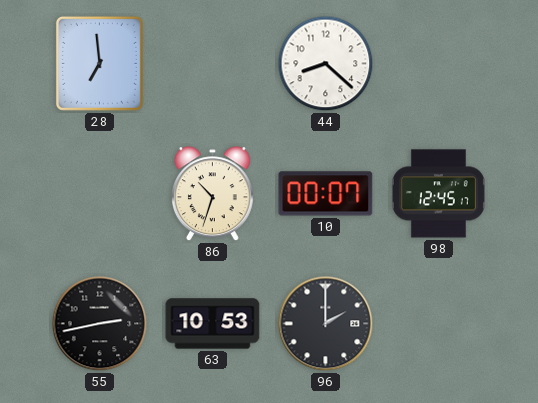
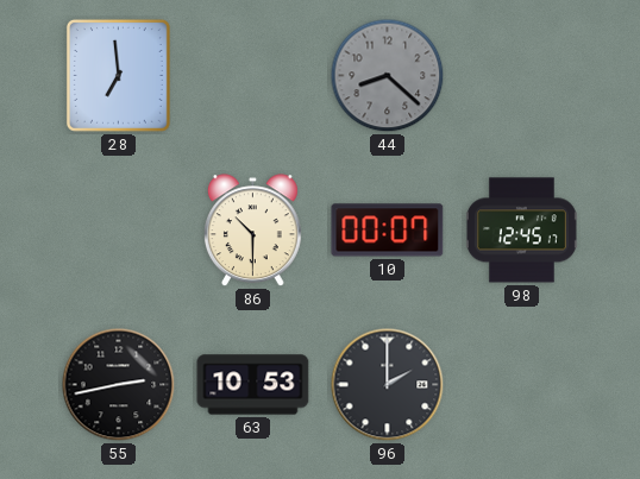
44 dial: white -> grey (388, 76)
86: 10:33 -> 10:30 (252, 231)
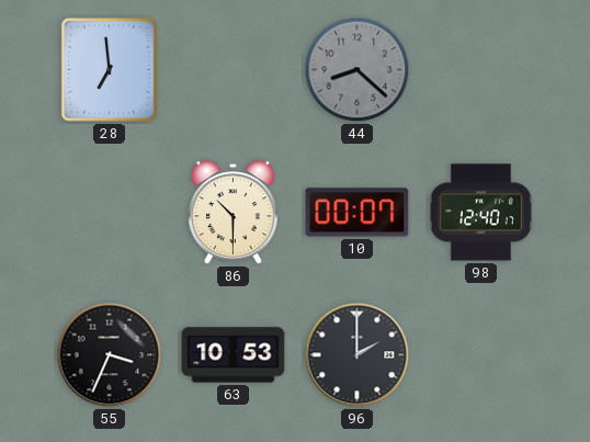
98: 12:45 -> 12:40 (480, 213)
55: 2:43 -> 3:34 (110, 355)
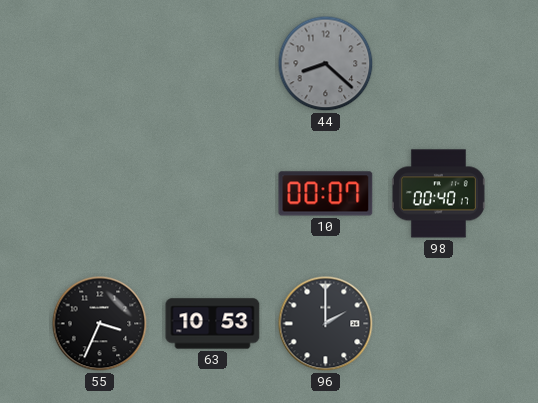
28: 6:59 -> none (109, 69)
86: 10:30 -> none (232, 213)
98: 12:40 -> 00:40 (438, 194)
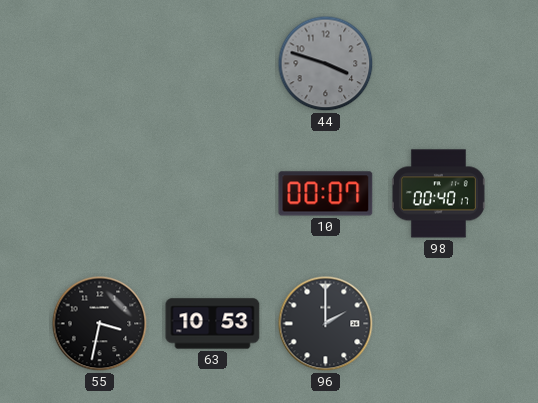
44: 8:22 -> 3:48 (326, 64)
55: 3:34 -> 3:32 (100, 324)
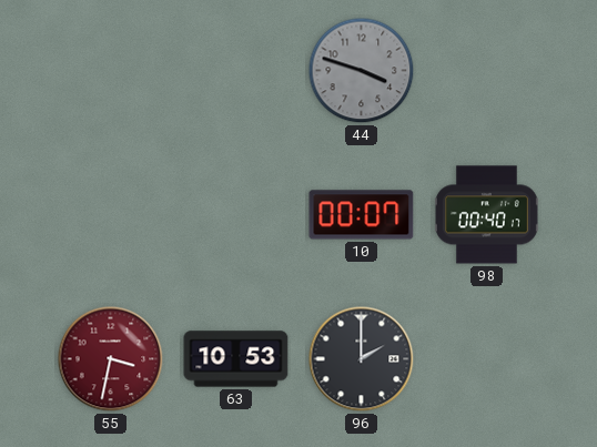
55 dial: black -> burgundy (111, 359)
